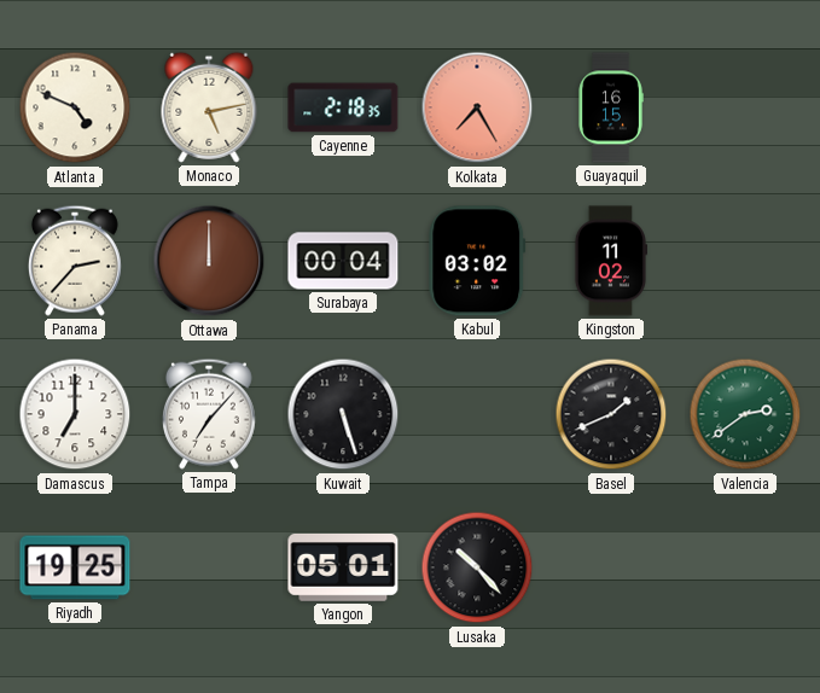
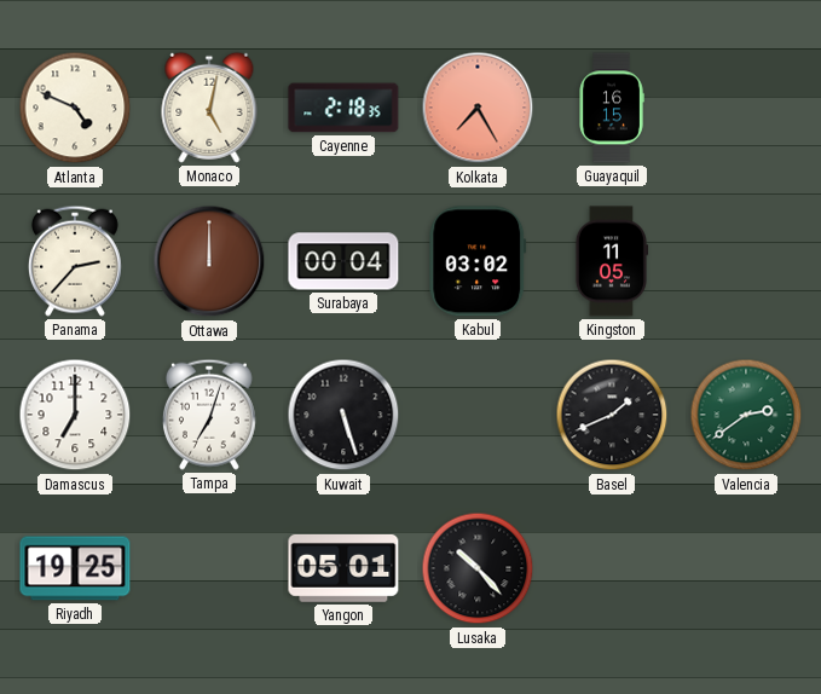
Monaco: 5:13 -> 5:02 (209, 108)
Kingston: 11:02 -> 11:05 (612, 261)
Tampa: 7:07 -> 7:03 (209, 415)
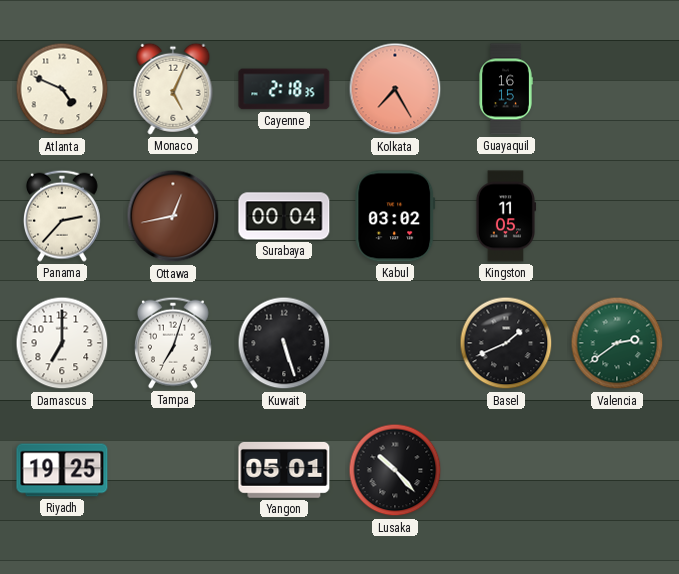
Monaco: 5:02 -> 5:04 (173, 89)
Ottawa: 12:00 -> 12:43 (173, 216)
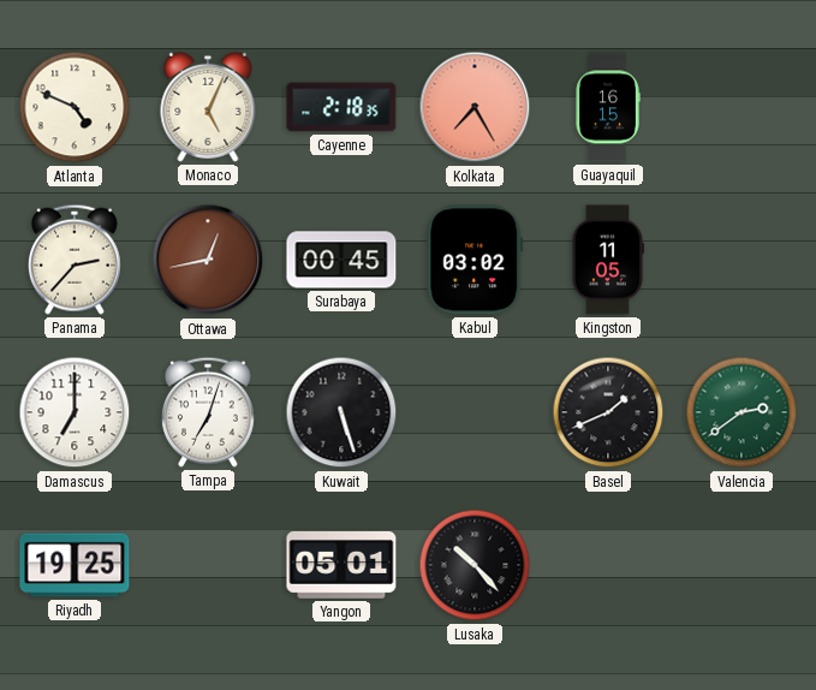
Surabaya: 00:04 -> 00:45 (341, 260)
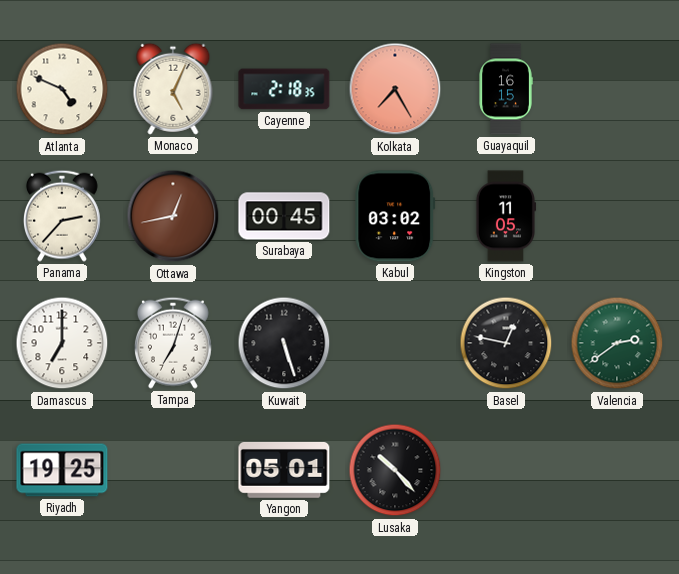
Basel: 1:41 -> 12:47 (506, 343)
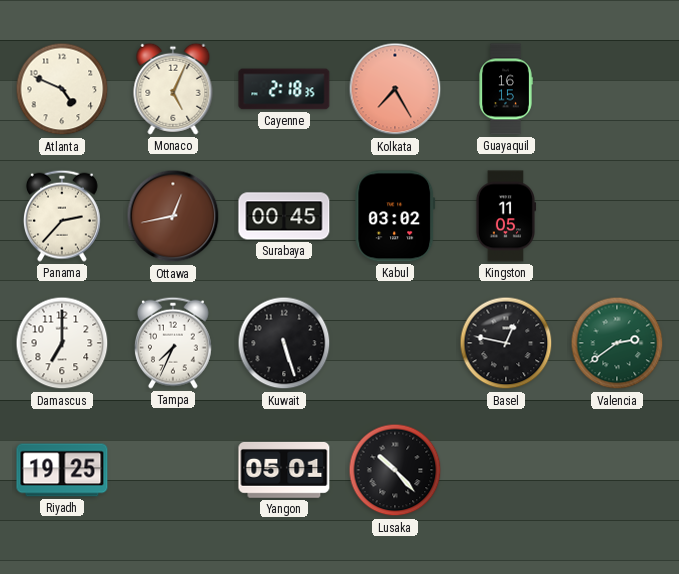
Tampa: 7:03 -> 7:34 (173, 343)
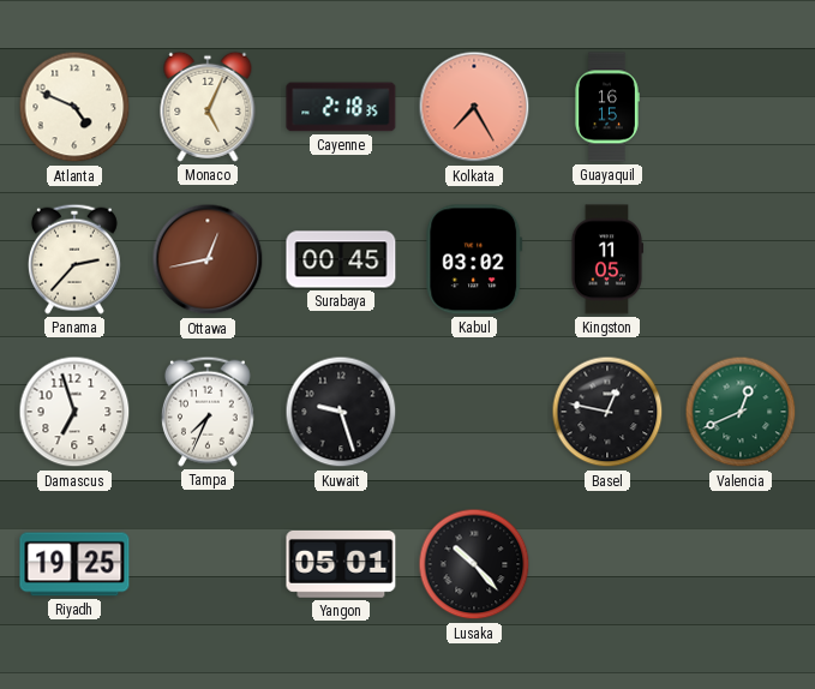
Damascus: 7:00 -> 6:57 (74, 412)
Kuwait: 5:27 -> 9:27 (341, 412)
Valencia: 2:39 -> 12:41 (741, 412)
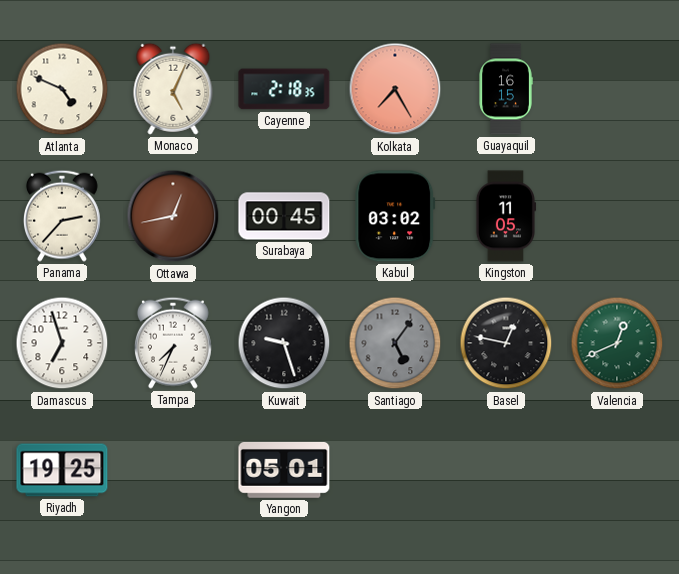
Santiago: none -> 5:06 (395, 343)
Lusaka: 10:23 -> none (474, 564)
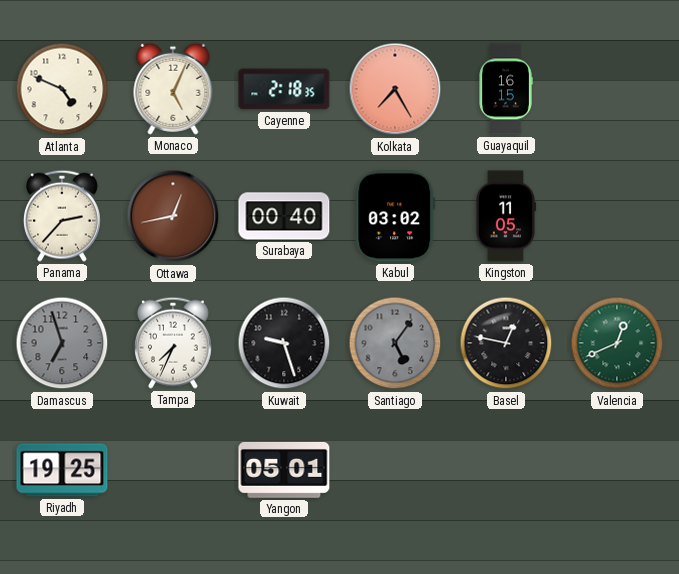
Surabaya: 00:45 -> 00:40 (284, 216)
Damascus dial: white -> grey (62, 343)
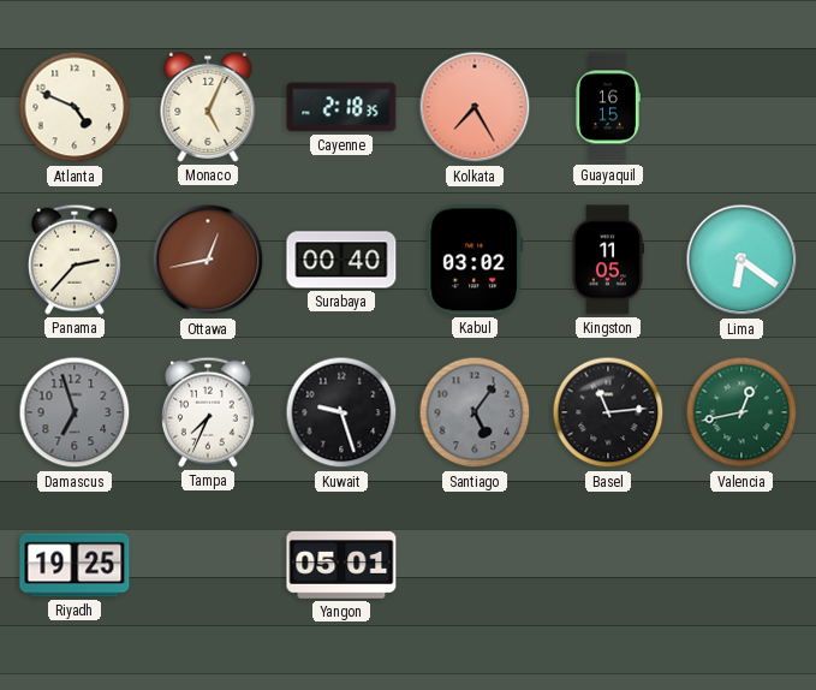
Lima: none -> 6:21 (741, 260)
Basel: 12:47 -> 11:14 (608, 412)
Valencia: 12:41 -> 12:43 (741, 412)
